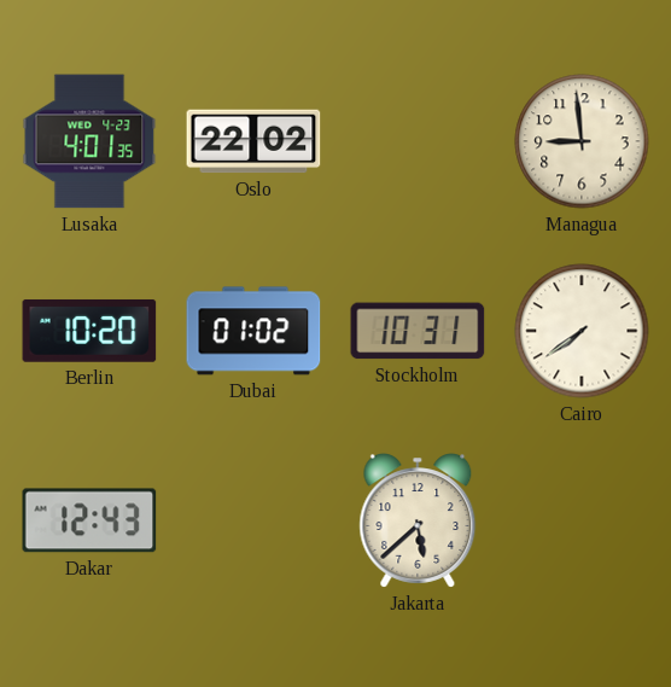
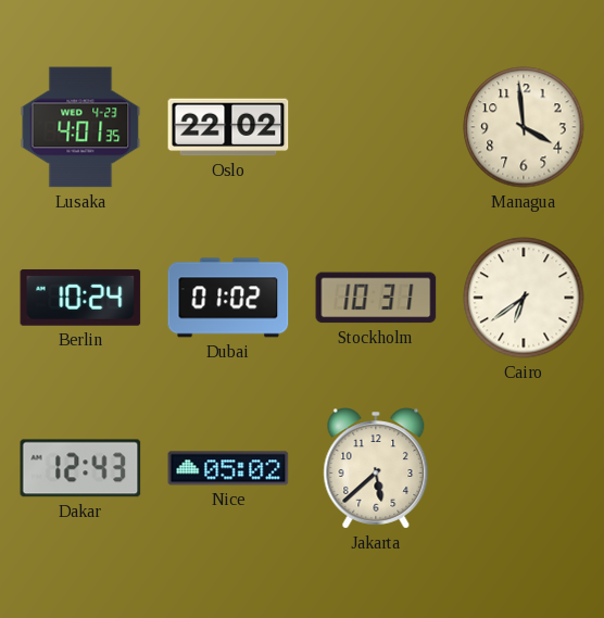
Managua: 8:59 -> 3:59 (524, 127)
Berlin: 10:20 -> 10:24 (80, 298)
Cairo: 7:39 -> 6:39 (524, 298)
Nice: none -> 05:02 (228, 468)
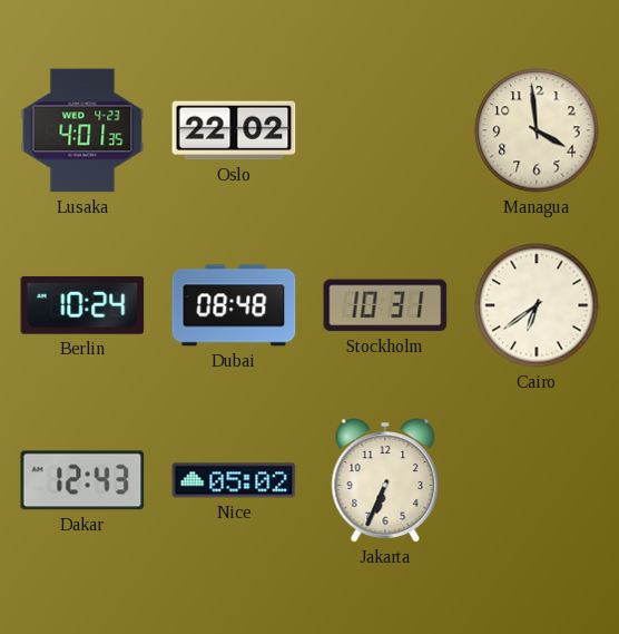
Dubai: 01:02 -> 08:48 (234, 305)
Jakarta: 5:38 -> 6:34 (385, 480)
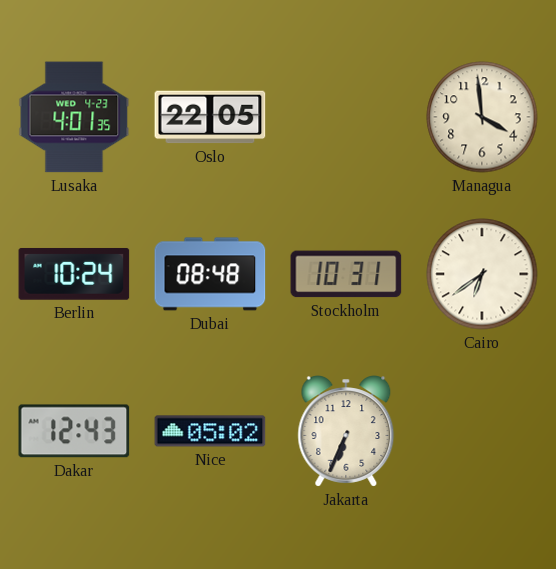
Oslo: 22:02 -> 22:05 (210, 117)
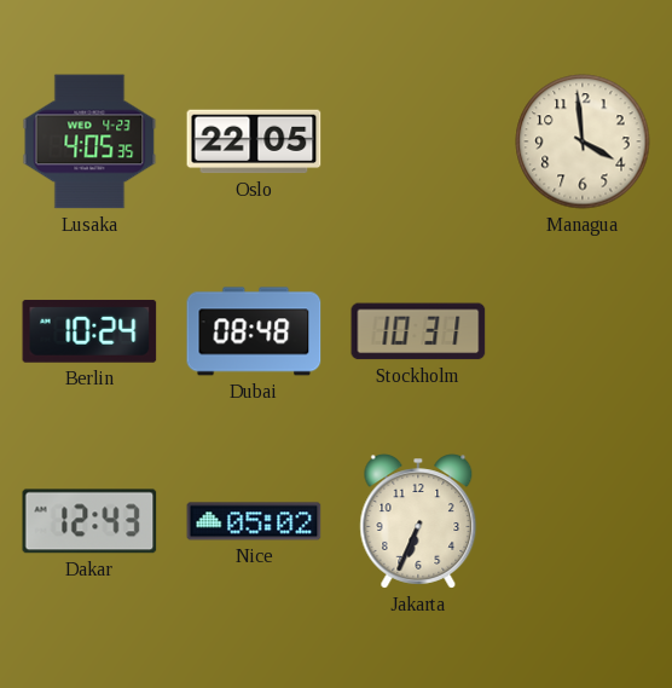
Lusaka: 4:01 -> 4:05 (89, 141)
Cairo: 6:39 -> none (482, 274)
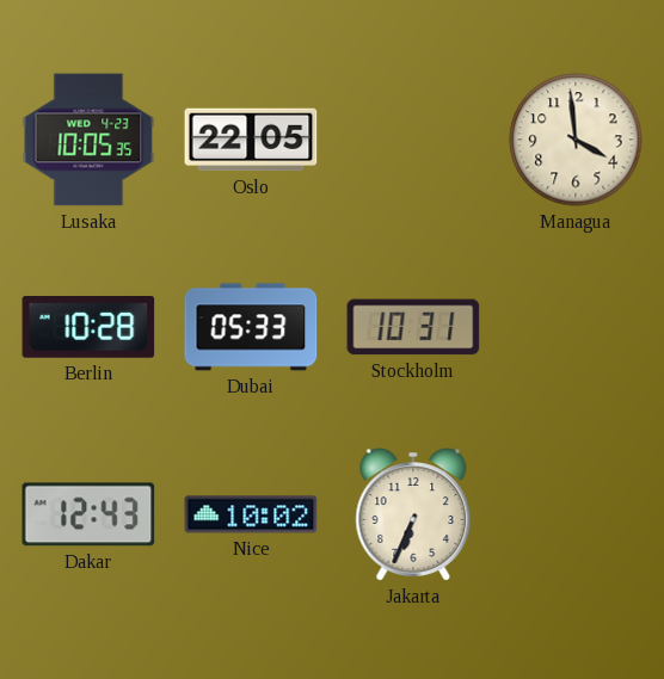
Lusaka: 4:05 -> 10:05 (88, 140)
Berlin: 10:24 -> 10:28 (88, 327)
Dubai: 08:48 -> 05:33 (251, 327)
Nice: 05:02 -> 10:02 (251, 514)
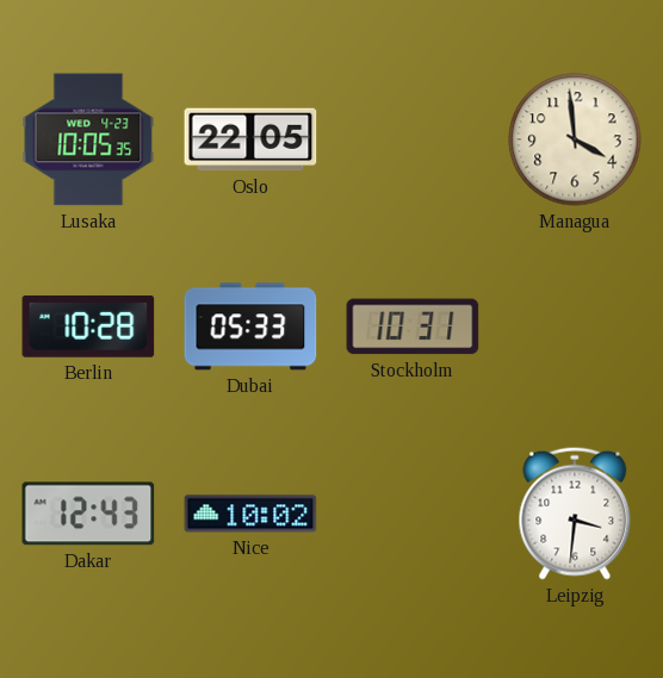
Jakarta: 6:34 -> none (413, 514)
Leipzig: none -> 3:31 (575, 514)
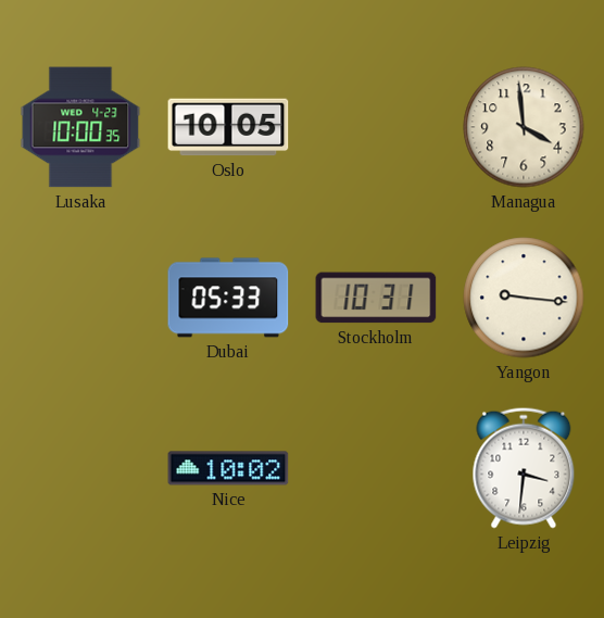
Lusaka: 10:05 -> 10:00 (80, 127)
Oslo: 22:05 -> 10:05 (228, 127)
Berlin: 10:28 -> none (88, 326)
Yangon: none -> 9:16 (524, 298)
Dakar: 12:43 -> none (88, 514)
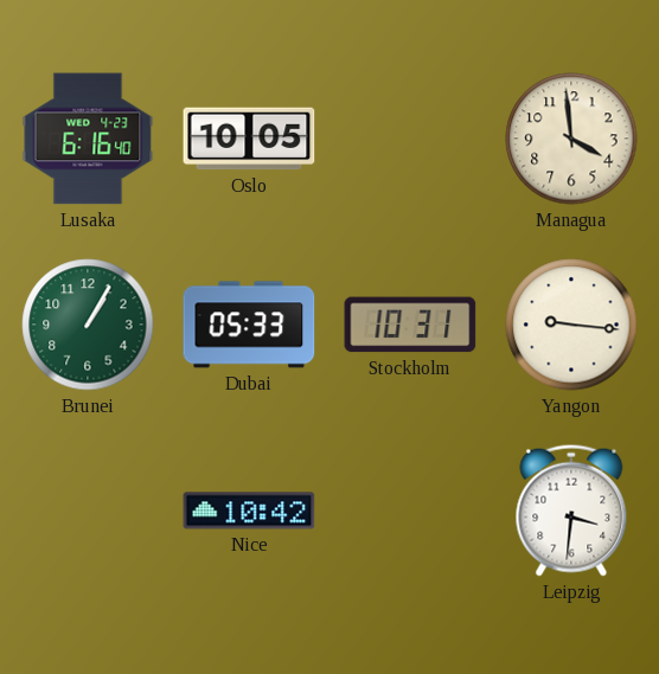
Lusaka: 10:00 -> 6:16 (88, 139)
Brunei: none -> 1:05 (88, 325)
Nice: 10:02 -> 10:42 (249, 511)
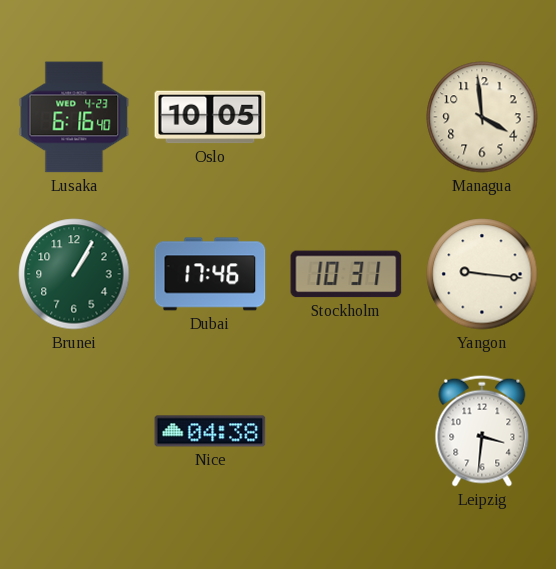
Dubai: 05:33 -> 17:46 (210, 274)
Nice: 10:42 -> 04:38 (210, 431)
